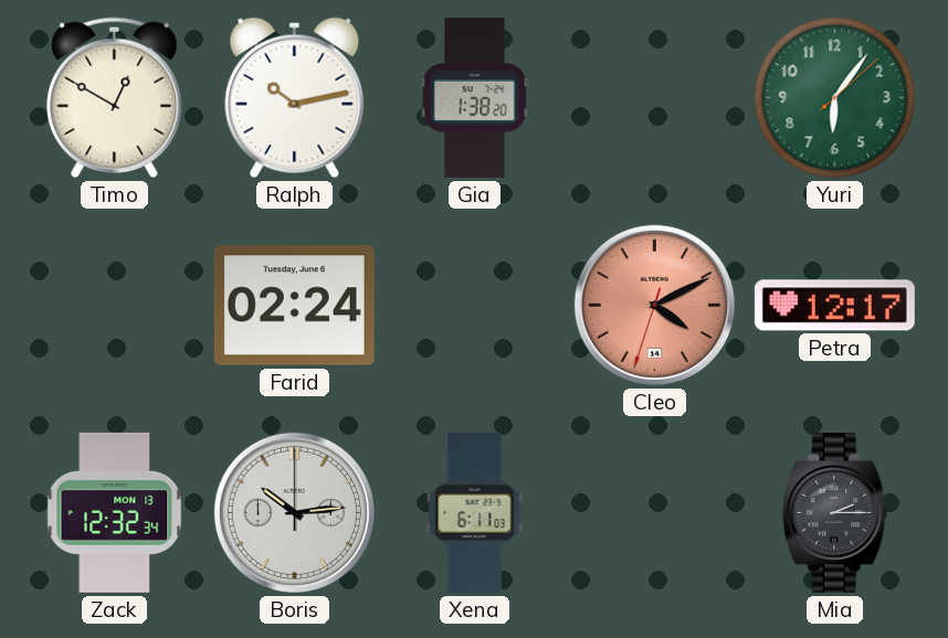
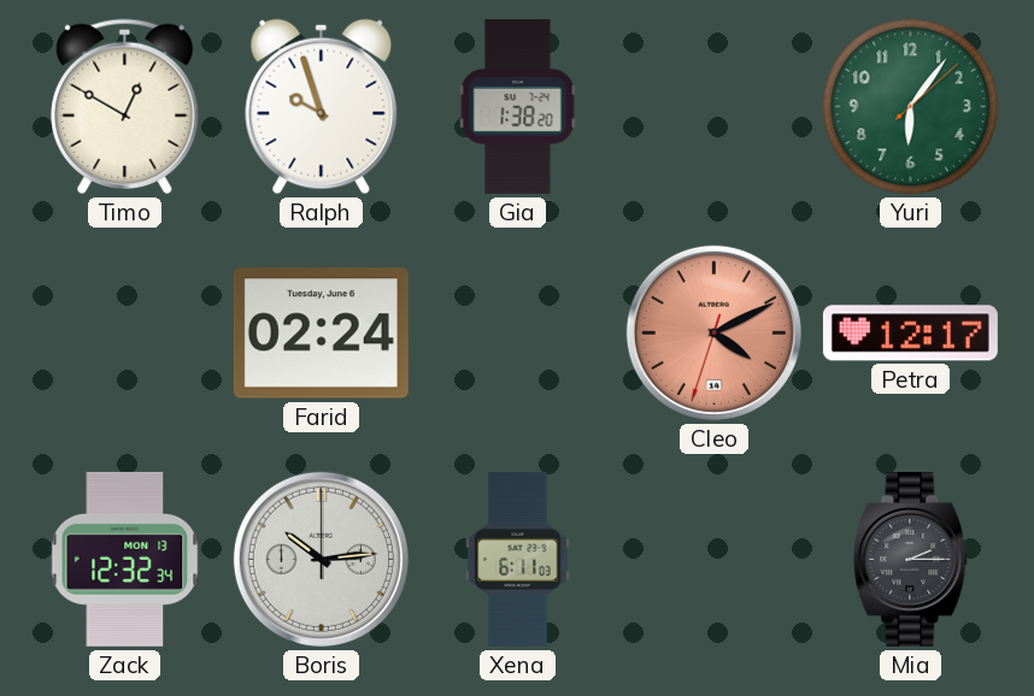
Ralph: 10:13 -> 9:57 (322, 107)
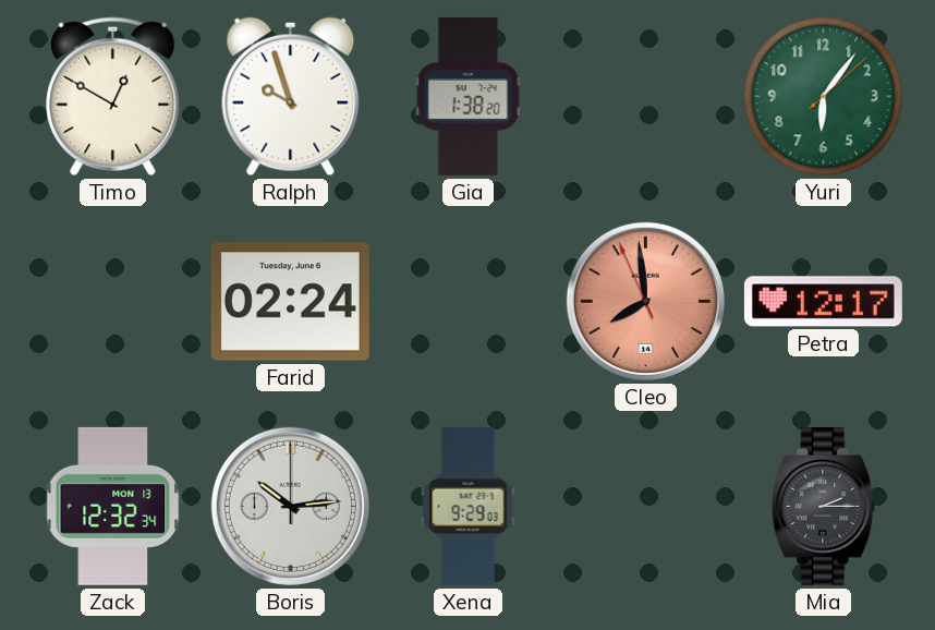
Cleo: 4:10 -> 7:58 (645, 301)
Xena: 6:11 -> 9:29 (469, 506)
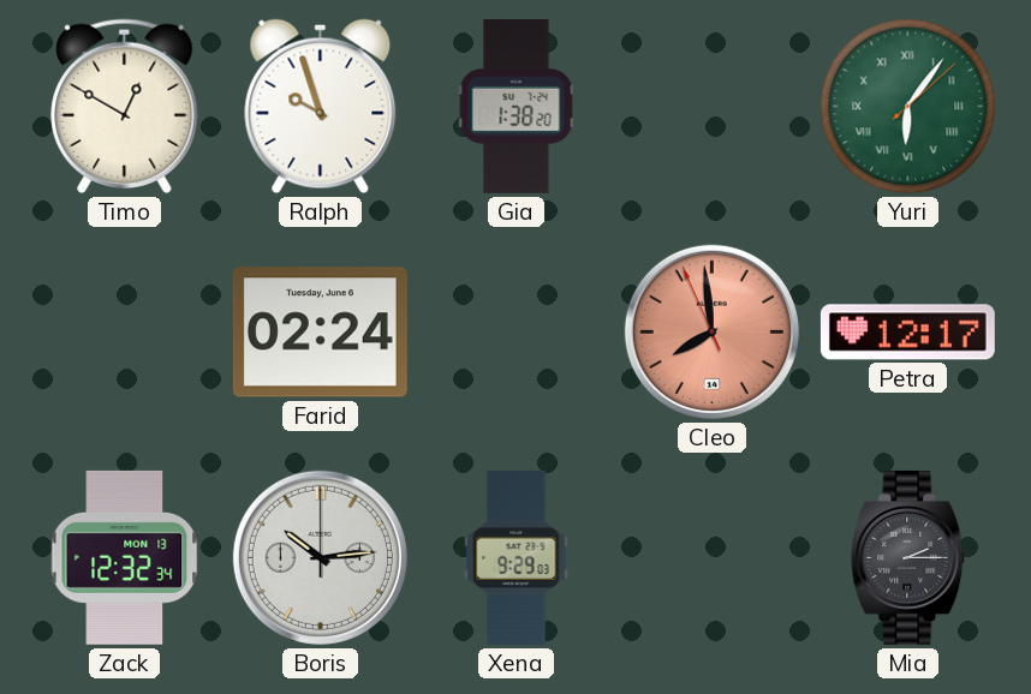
Yuri numerals: Arabic -> Roman (908, 107)
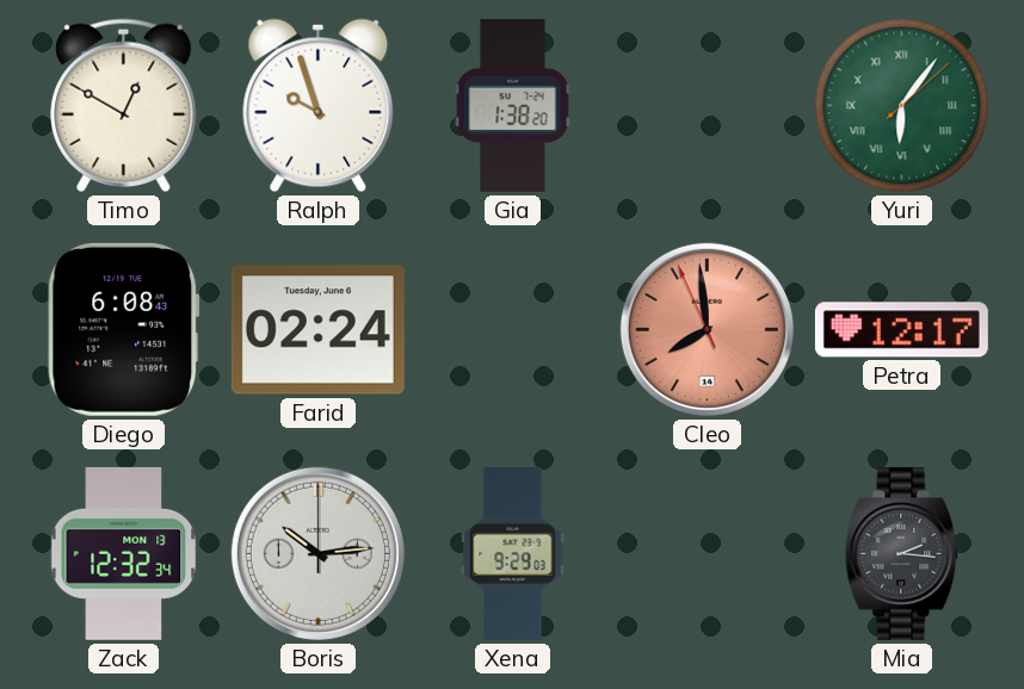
Diego: none -> 6:08 (124, 329)
Mia: 2:15 -> 2:16 (902, 553)
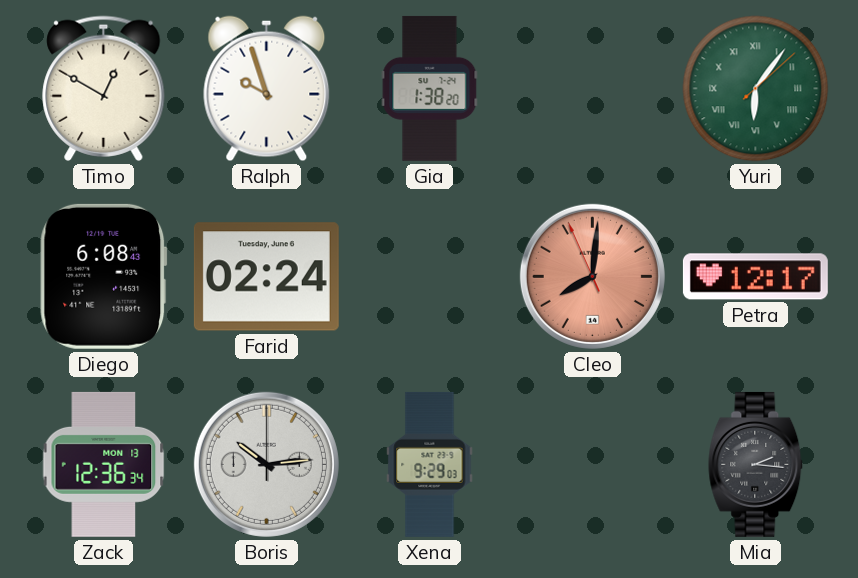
Cleo: 7:58 -> 8:00 (592, 276)
Zack: 12:32 -> 12:36 (104, 464)
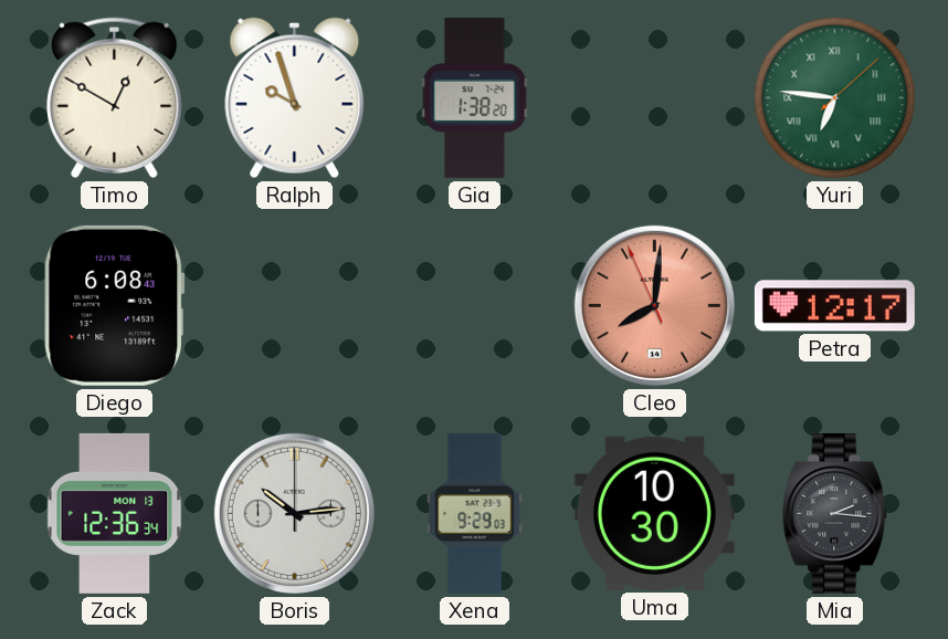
Yuri: 6:06 -> 6:46 (835, 98)
Farid: 02:24 -> none (266, 277)
Uma: none -> 10:30 (654, 513)
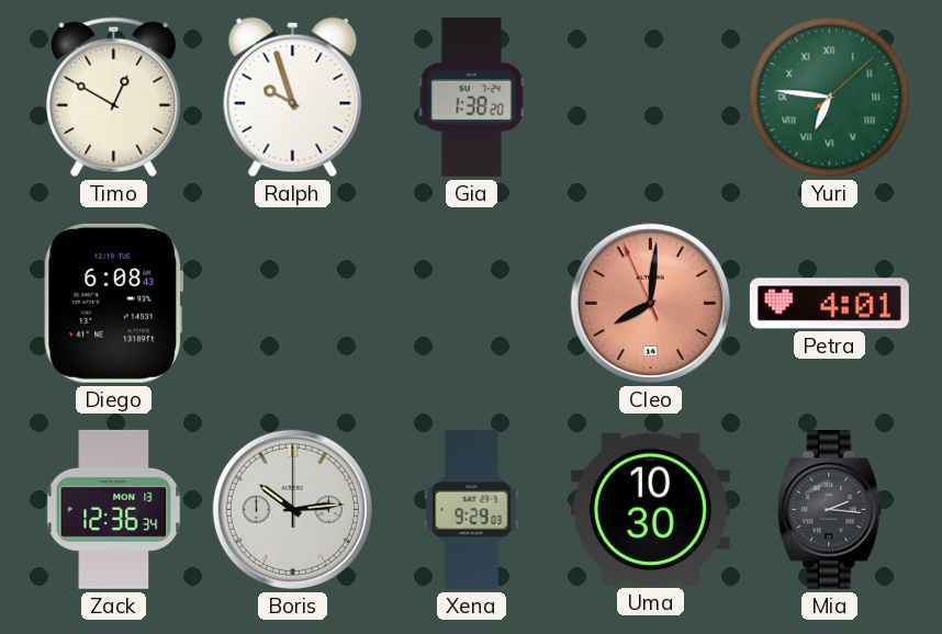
Petra: 12:17 -> 4:01 (829, 304)
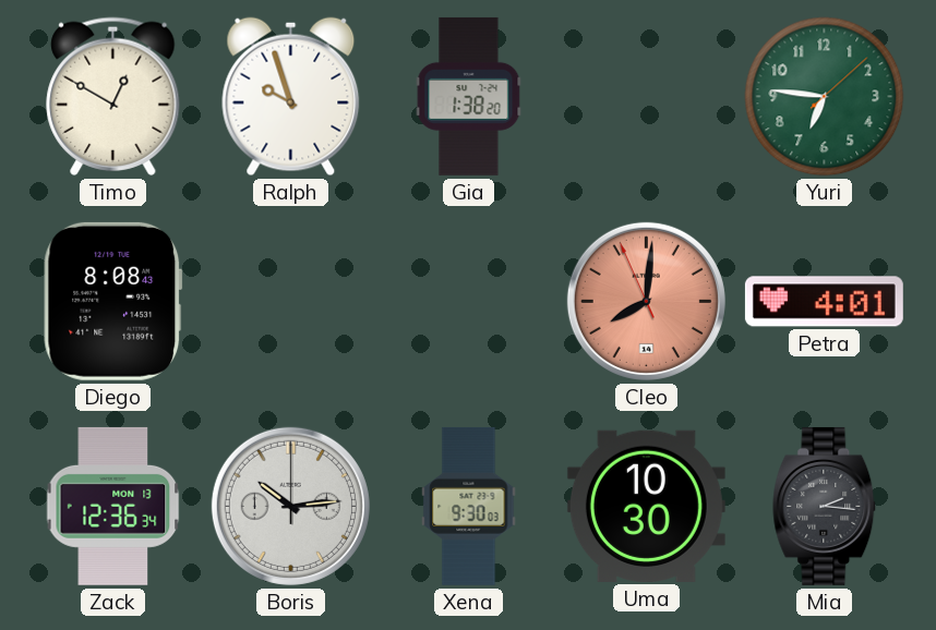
Yuri numerals: Roman -> Arabic (825, 97)
Diego: 6:08 -> 8:08 (113, 301)
Xena: 9:29 -> 9:30 (469, 506)
